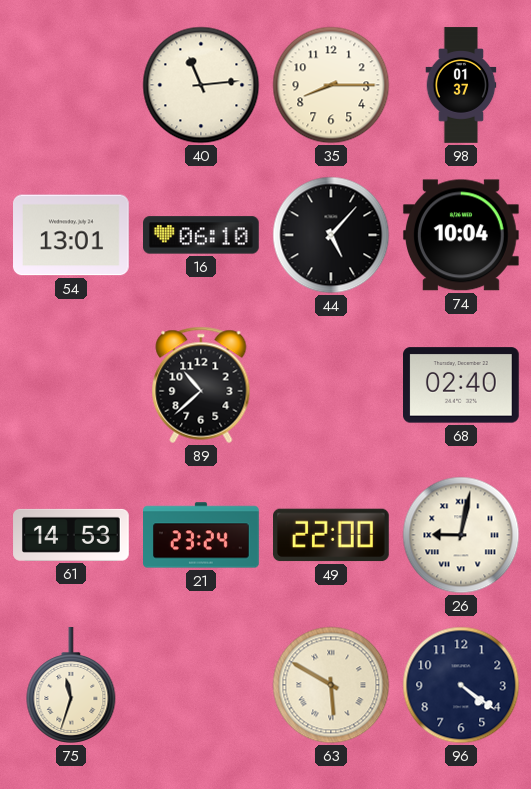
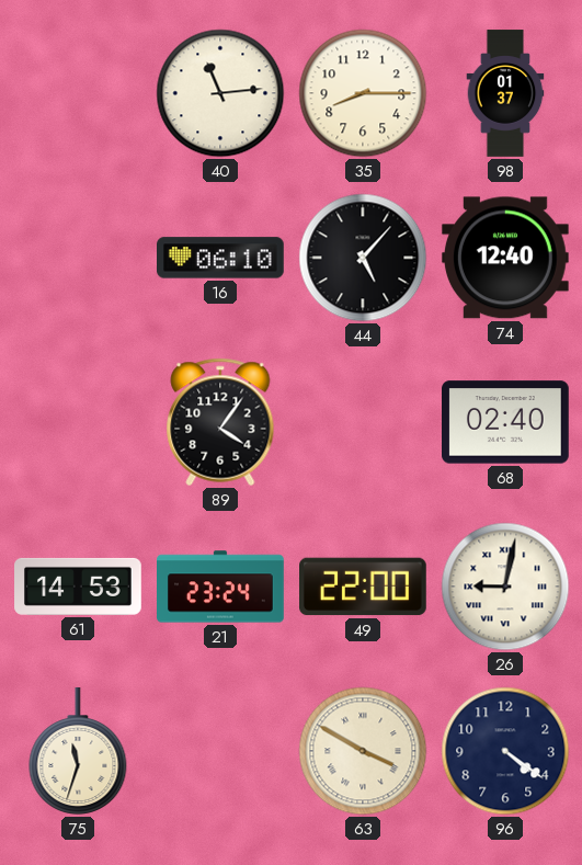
54: 13:01 -> none (72, 235)
74: 10:04 -> 12:40 (505, 258)
89: 10:38 -> 4:06 (220, 422)
63: 5:50 -> 3:50 (363, 751)
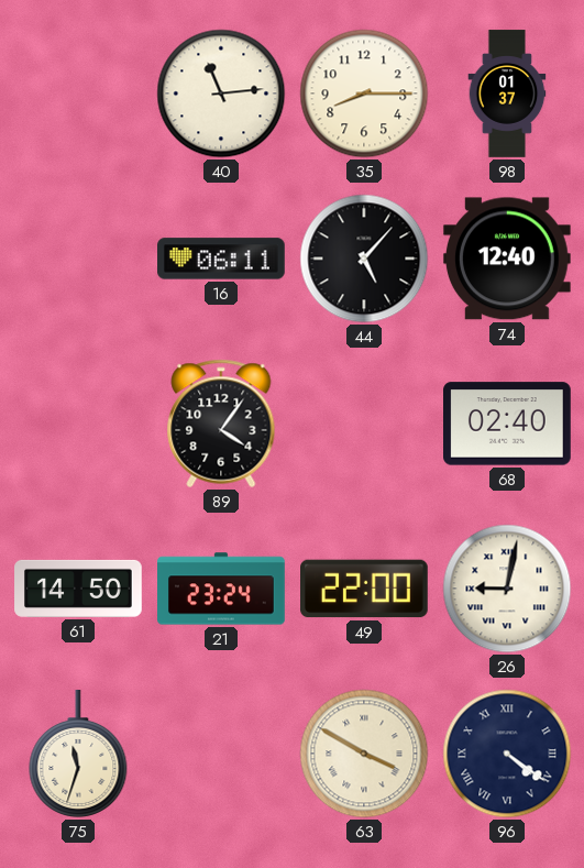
16: 06:10 -> 06:11 (222, 259)
61: 14:53 -> 14:50 (78, 589)
96 numerals: Arabic -> Roman (507, 754)
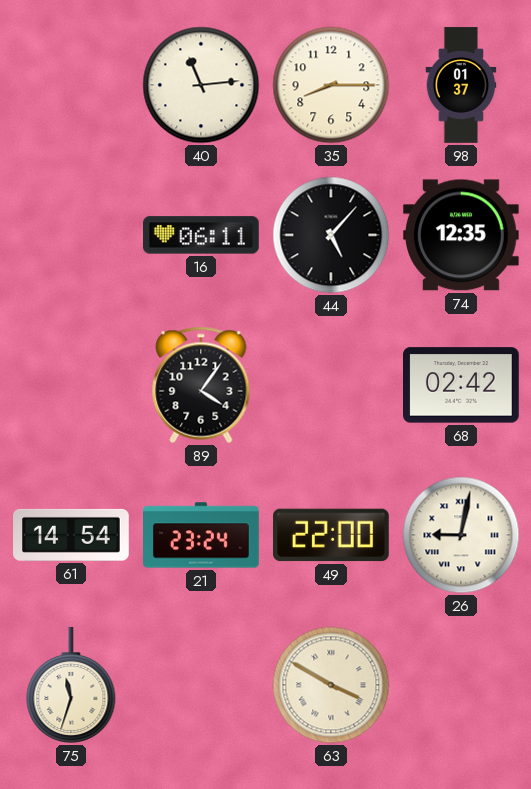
74: 12:40 -> 12:35 (461, 235)
68: 02:40 -> 02:42 (462, 385)
61: 14:50 -> 14:54 (71, 535)
96: 4:21 -> none (507, 754)
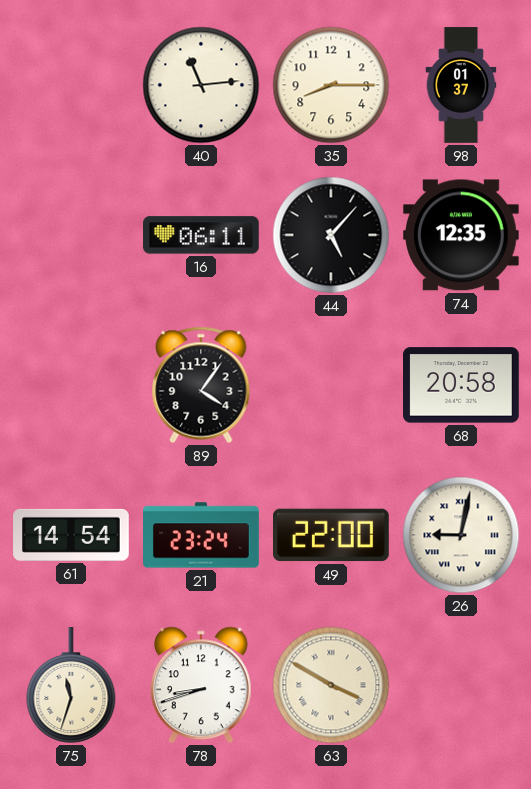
68: 02:42 -> 20:58 (462, 385)
78: none -> 8:42 (202, 685)
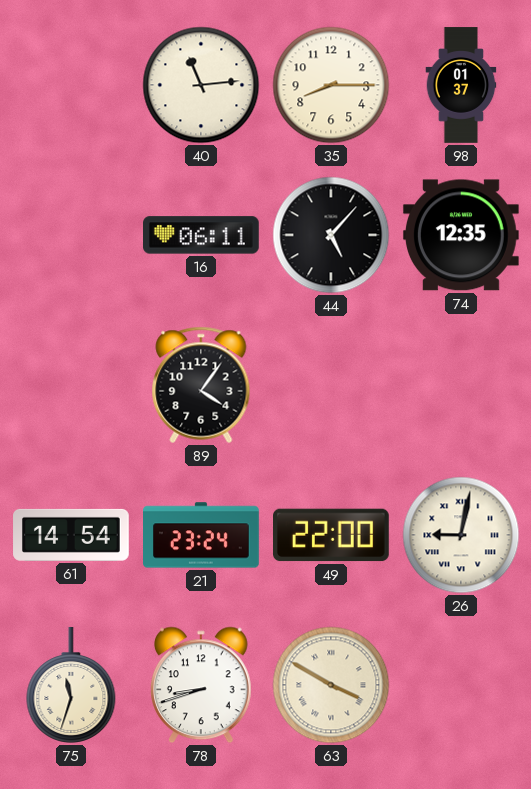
68: 20:58 -> none (462, 385)
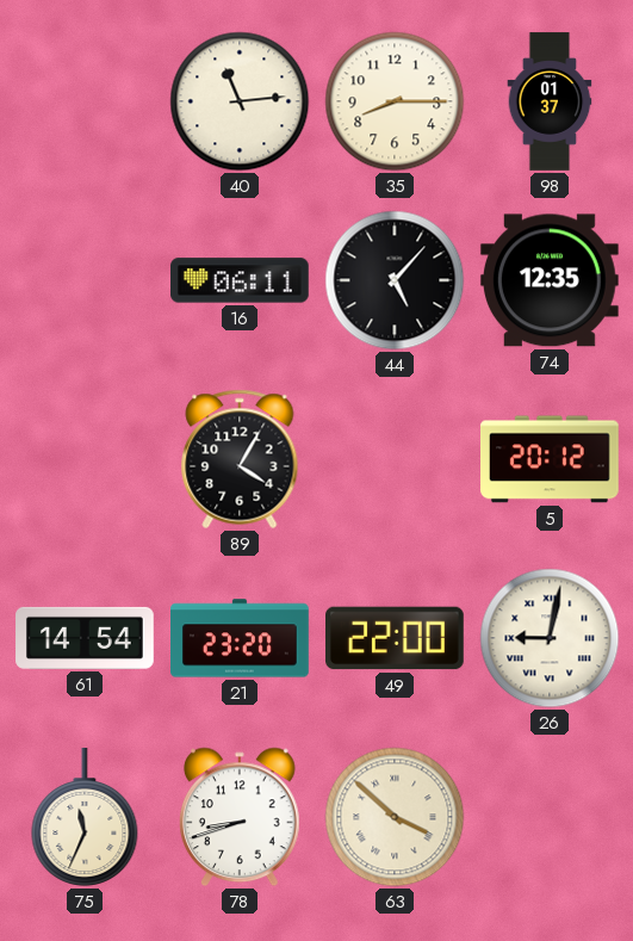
89: 4:06 -> 4:05 (240, 459)
5: none -> 20:12 (551, 459)
21: 23:24 -> 23:20 (240, 638)
75: 11:33 -> 11:34 (85, 818)
63: 3:50 -> 3:52 (395, 817)
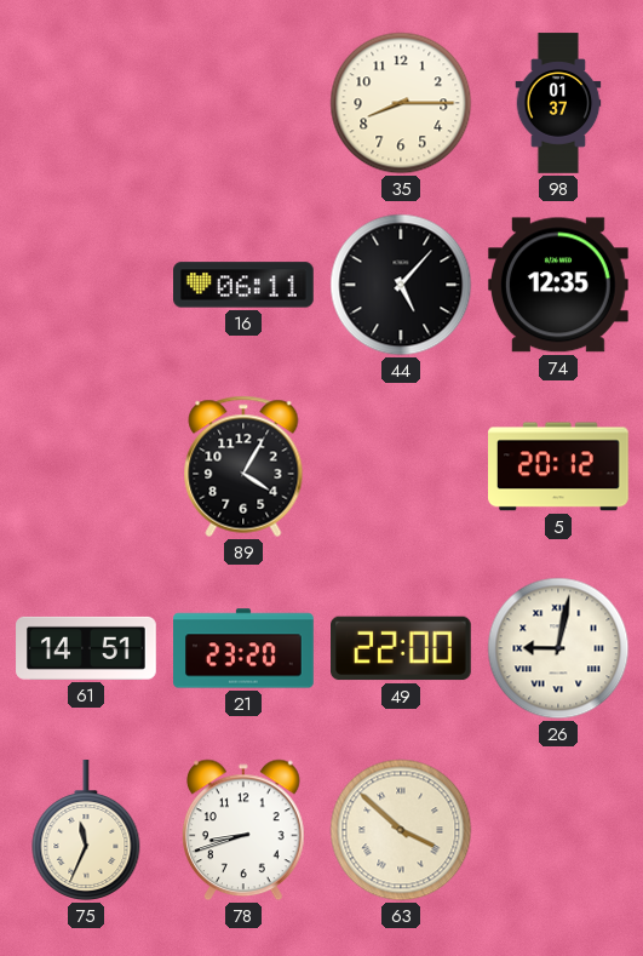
40: 11:14 -> none (240, 101)
61: 14:54 -> 14:51 (86, 648)
